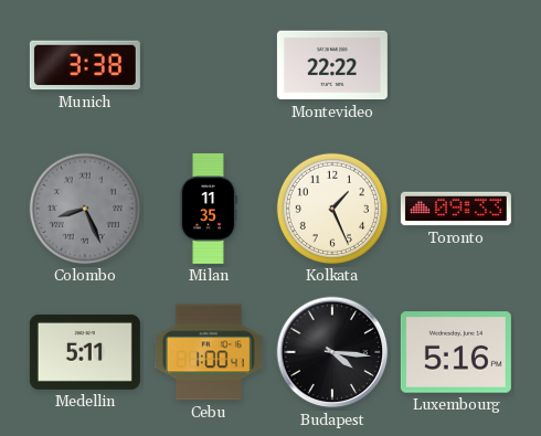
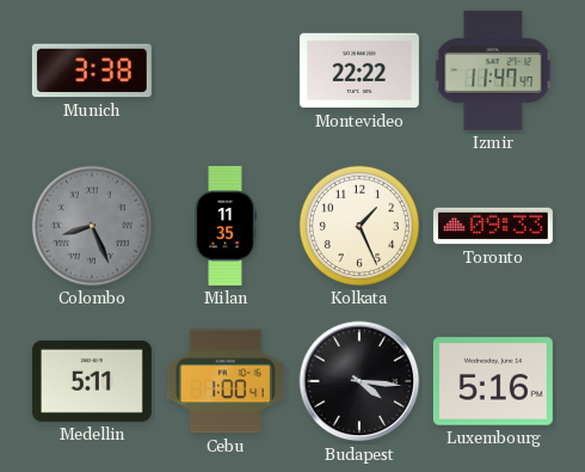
Izmir: none -> 11:47 (493, 71)
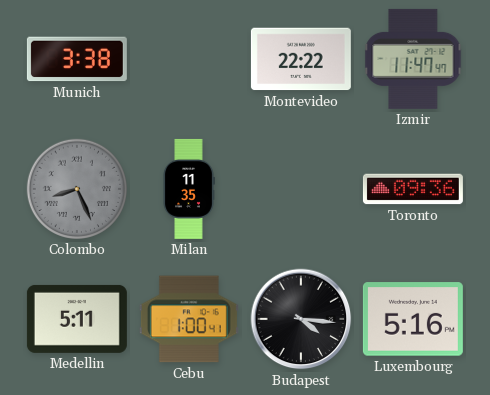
Kolkata: 1:26 -> none (359, 226)
Toronto: 09:33 -> 09:36 (413, 189)
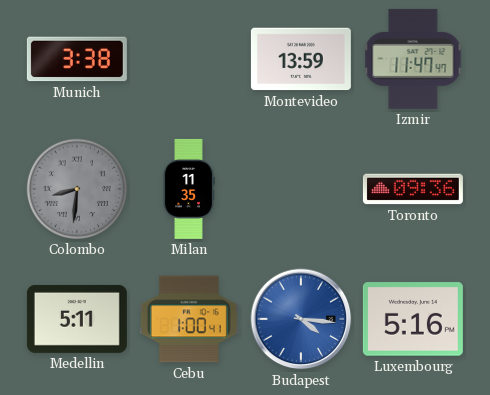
Montevideo: 22:22 -> 13:59 (301, 59)
Colombo: 8:26 -> 8:31 (77, 189)
Budapest dial: black -> blue (301, 319)
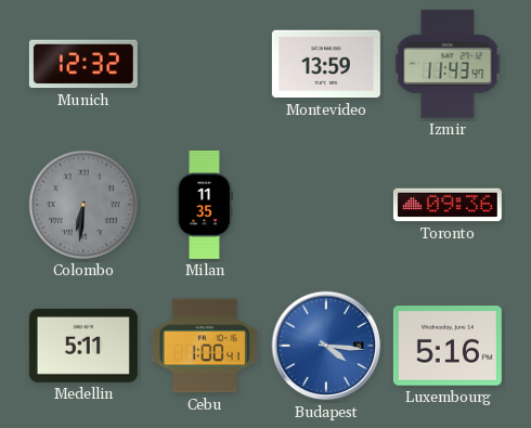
Munich: 3:38 -> 12:32 (83, 64)
Izmir: 11:47 -> 11:43 (448, 64)
Colombo: 8:31 -> 6:31 (83, 205)
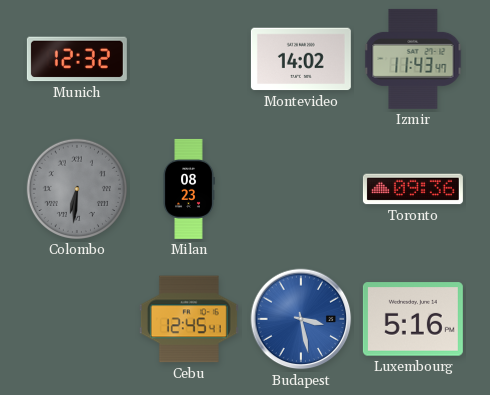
Montevideo: 13:59 -> 14:02 (301, 59)
Milan: 11:35 -> 08:23 (189, 189)
Medellin: 5:11 -> none (83, 346)
Cebu: 1:00 -> 12:45 (189, 319)
Budapest: 4:16 -> 3:28 (301, 319)
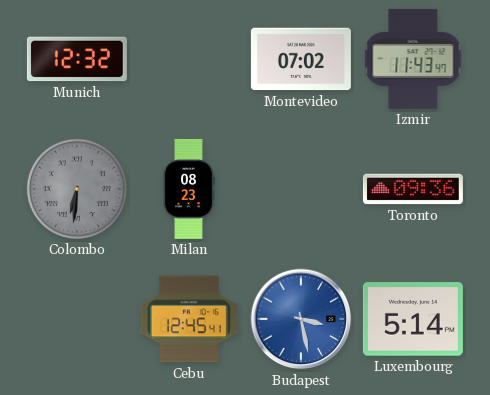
Montevideo: 14:02 -> 07:02 (301, 59)
Luxembourg: 5:16 -> 5:14 (413, 319)
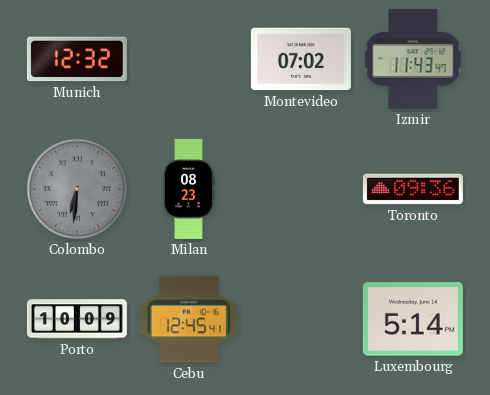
Porto: none -> 10:09 (77, 319)
Budapest: 3:28 -> none (301, 319)
